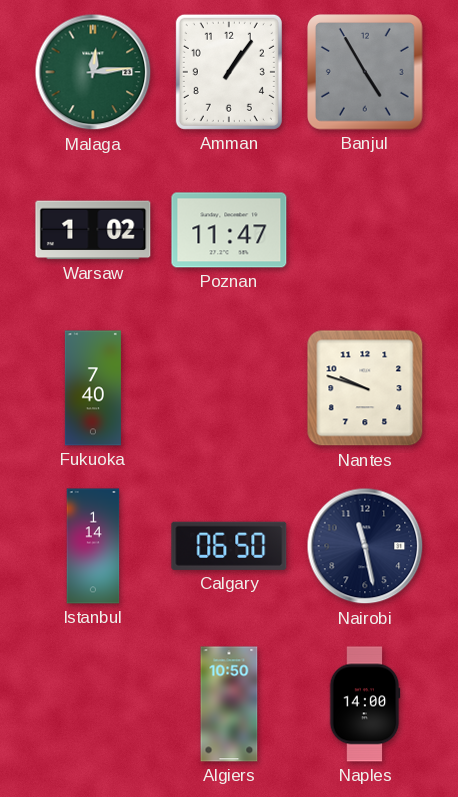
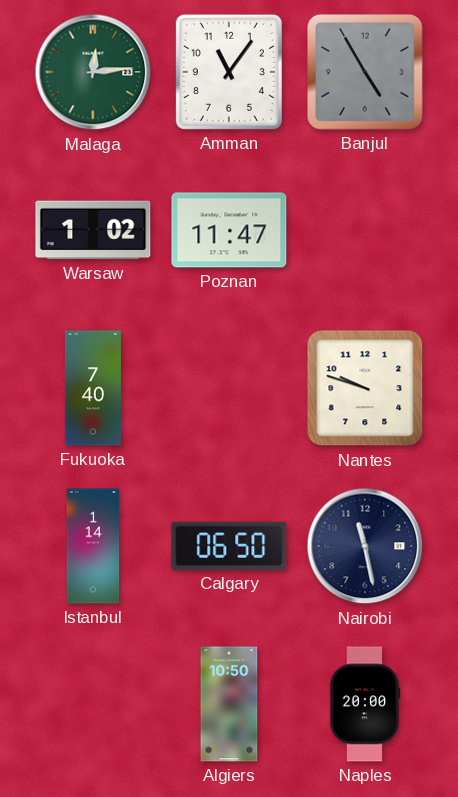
Amman: 1:06 -> 11:06 (229, 72)
Naples: 14:00 -> 20:00 (365, 704)
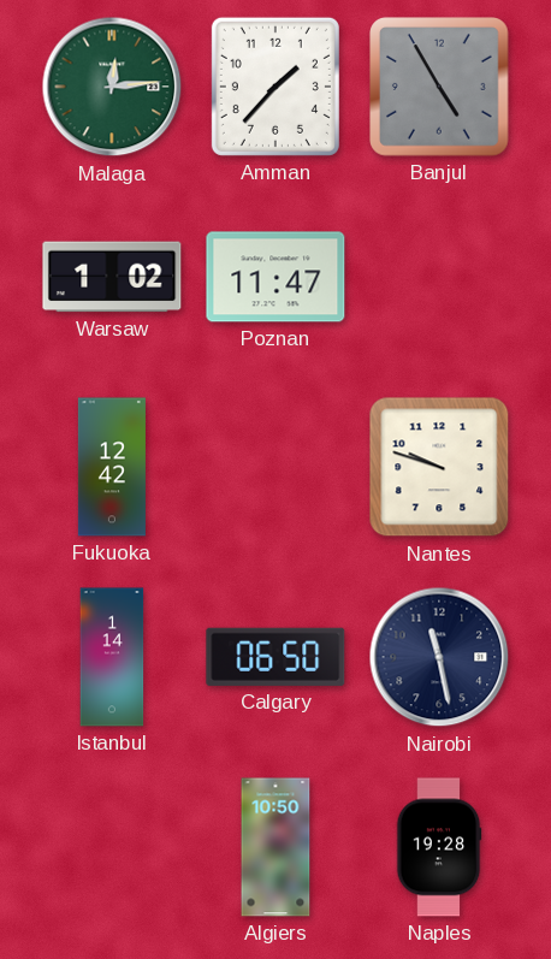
Amman: 11:06 -> 1:37 (275, 87)
Fukuoka: 7:40 -> 12:42 (112, 467)
Naples: 20:00 -> 19:28 (439, 847)
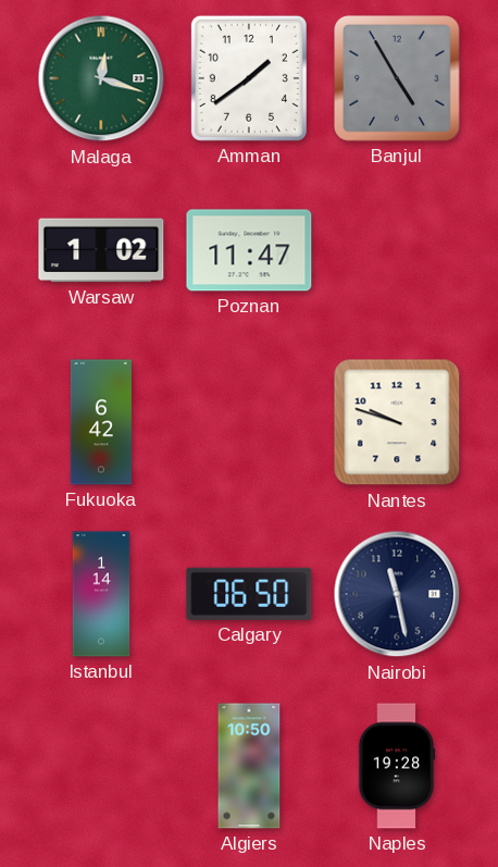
Malaga: 12:14 -> 12:18 (101, 78)
Amman: 1:37 -> 1:39 (249, 78)
Fukuoka: 12:42 -> 6:42 (101, 422)
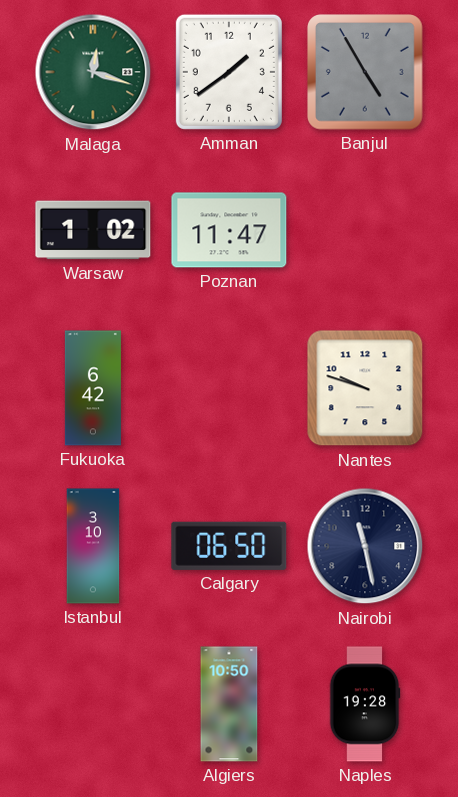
Istanbul: 1:14 -> 3:10 (93, 546)
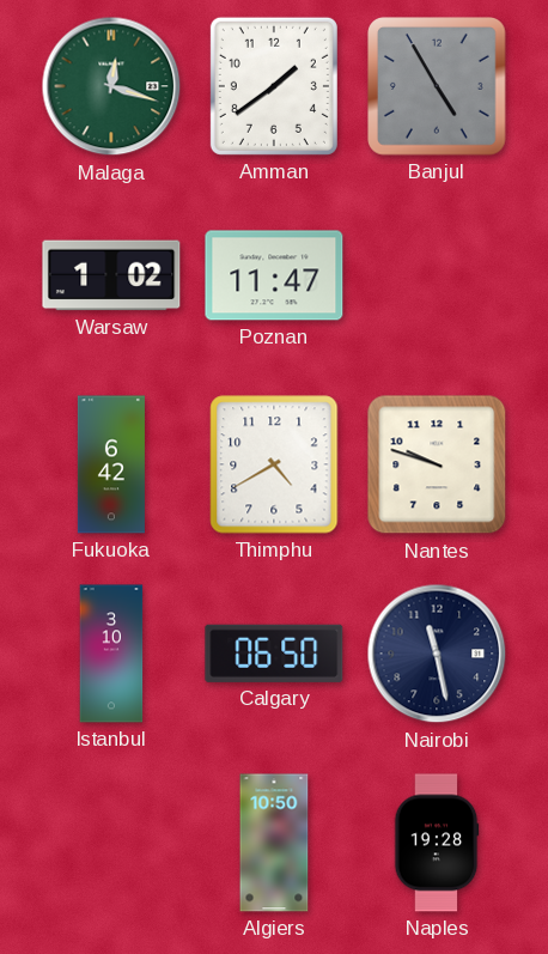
Thimphu: none -> 4:40 (274, 464)
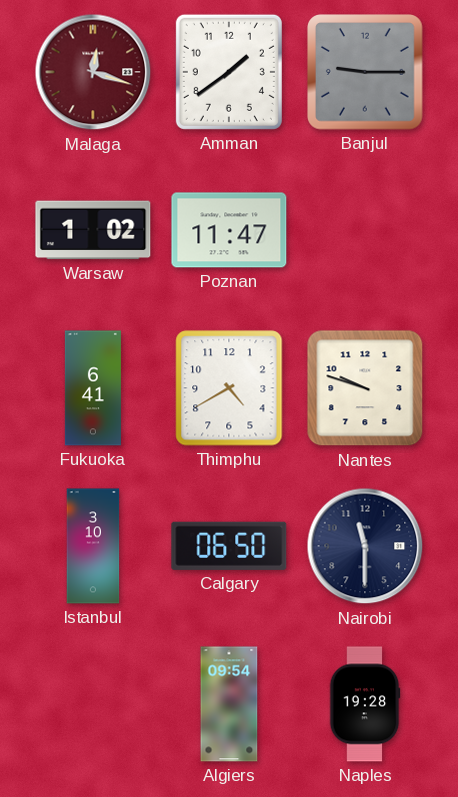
Malaga dial: green -> burgundy (93, 72)
Banjul: 4:55 -> 9:15 (366, 73)
Fukuoka: 6:42 -> 6:41 (93, 388)
Nairobi: 11:28 -> 11:30 (365, 546)
Algiers: 10:50 -> 09:54 (229, 704)
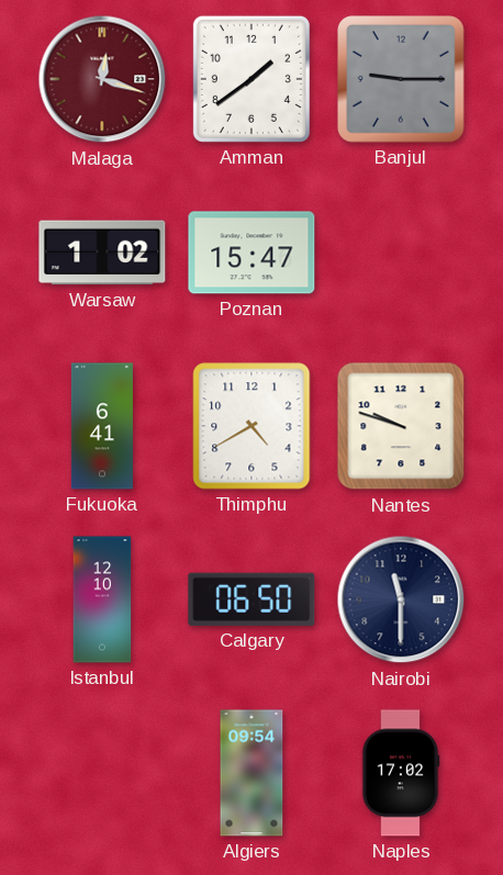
Poznan: 11:47 -> 15:47 (251, 253)
Istanbul: 3:10 -> 12:10 (102, 599)
Naples: 19:28 -> 17:02 (401, 773)
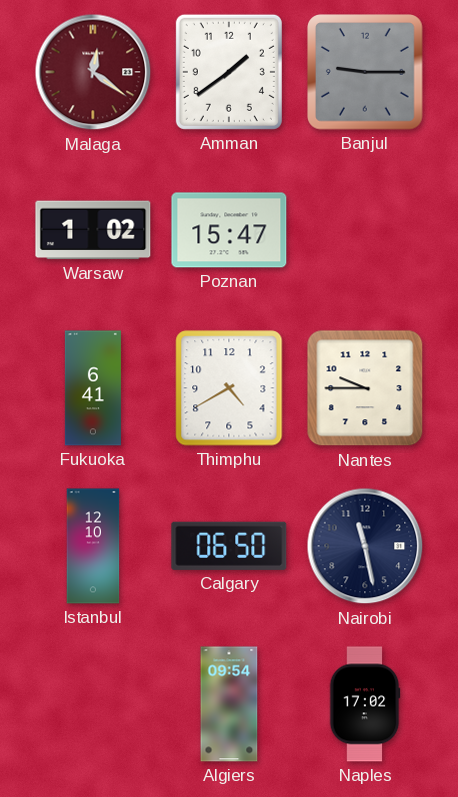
Malaga: 12:18 -> 12:21 (93, 72)
Nantes: 9:48 -> 9:45 (365, 388)
Nairobi: 11:30 -> 11:28 (365, 546)
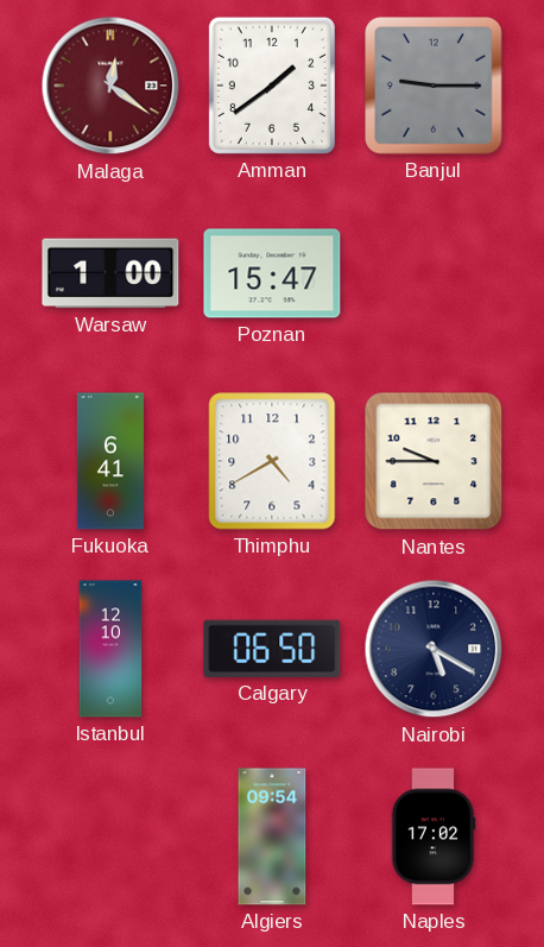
Warsaw: 1:02 -> 1:00 (110, 273)
Nairobi: 11:28 -> 5:20 (434, 649)
